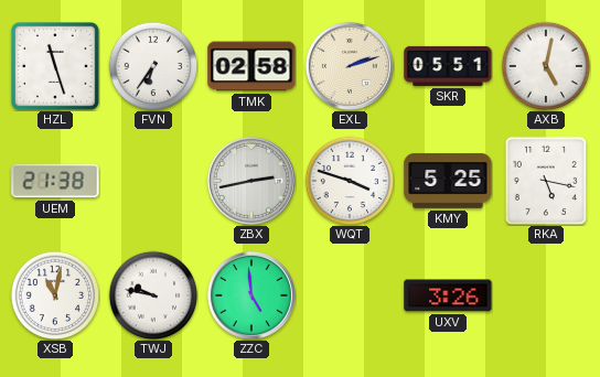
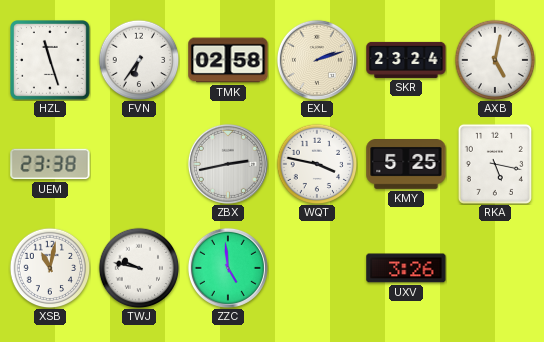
SKR: 05:51 -> 23:24 (406, 60)
UEM: 21:38 -> 23:38 (50, 164)
WQT: 3:48 -> 3:47 (317, 164)
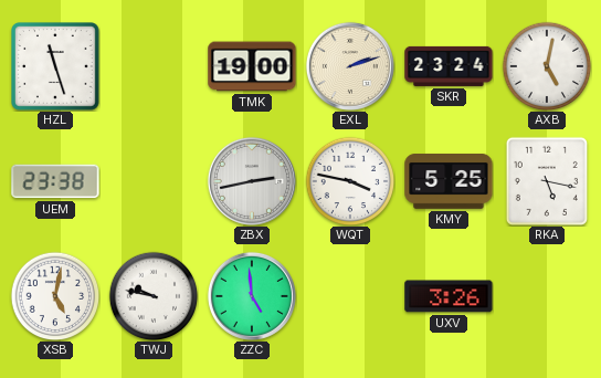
FVN: 6:36 -> none (139, 60)
TMK: 02:58 -> 19:00 (252, 66)
XSB: 11:02 -> 5:02 (55, 296)
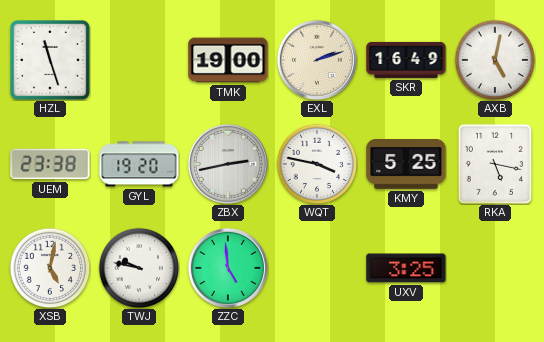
SKR: 23:24 -> 16:49 (406, 60)
GYL: none -> 19:20 (139, 164)
UXV: 3:26 -> 3:25 (406, 268)
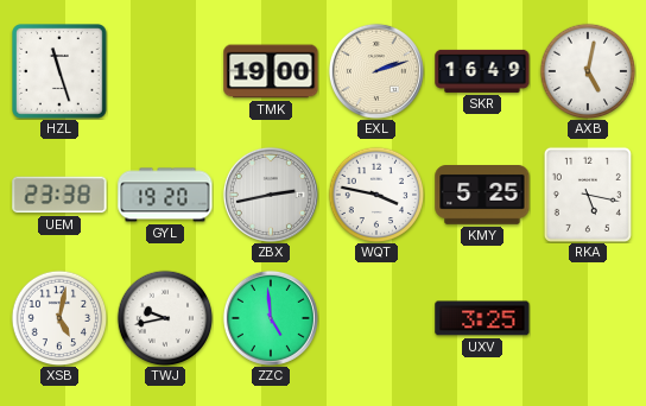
TWJ: 9:47 -> 9:43 (165, 318)
